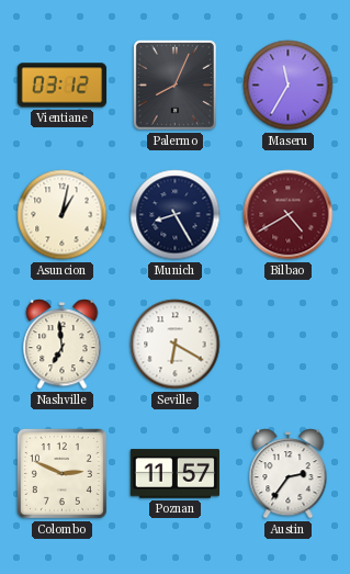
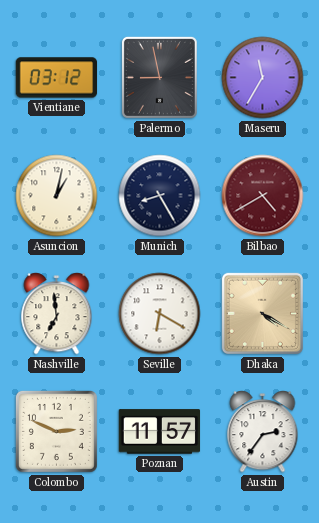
Palermo: 8:04 -> 8:58 (159, 77)
Dhaka: none -> 4:20 (262, 313)
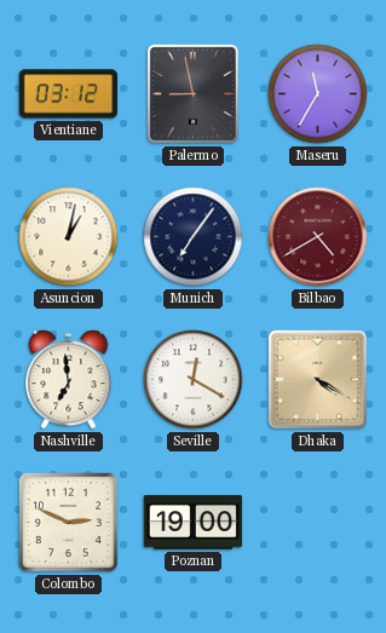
Munich: 8:25 -> 7:06 (194, 237)
Seville: 6:20 -> 12:20 (194, 380)
Poznan: 11:57 -> 19:00 (194, 523)
Austin: 2:36 -> none (263, 432)
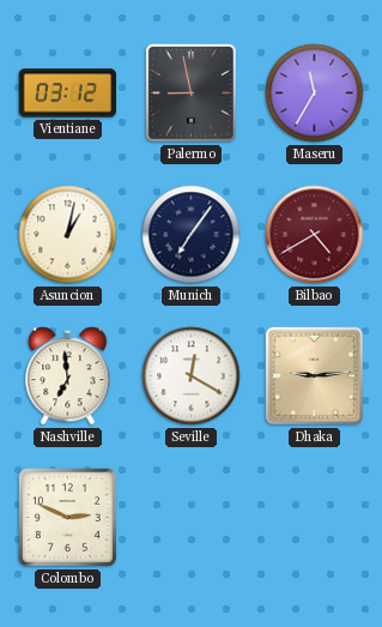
Dhaka: 4:20 -> 9:14 (314, 375)
Poznan: 19:00 -> none (194, 523)
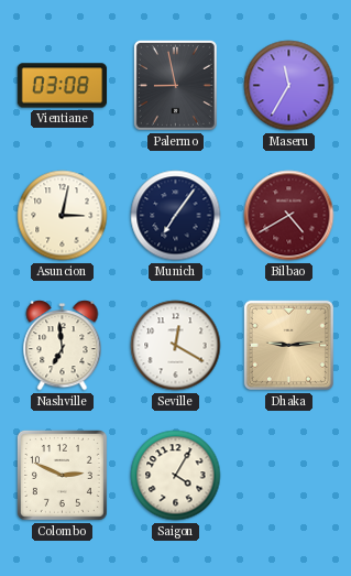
Vientiane: 03:12 -> 03:08 (63, 86)
Asuncion: 1:02 -> 3:02 (63, 216)
Saigon: none -> 4:05 (176, 476)
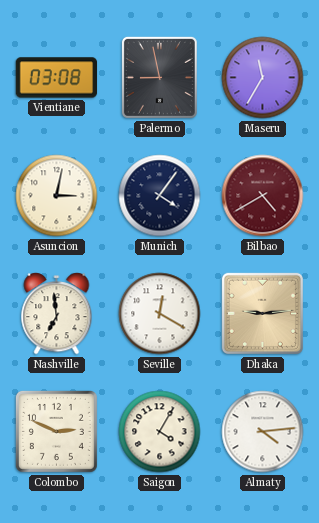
Munich: 7:06 -> 4:06 (160, 196)
Almaty: none -> 4:14 (263, 432)
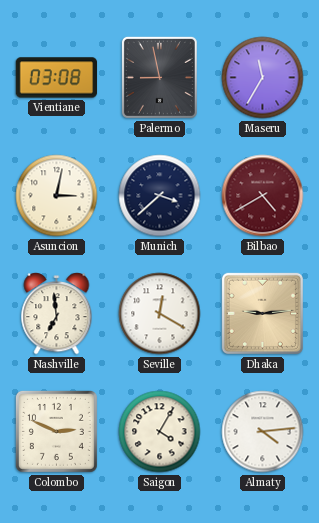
Munich: 4:06 -> 3:38 (160, 196)
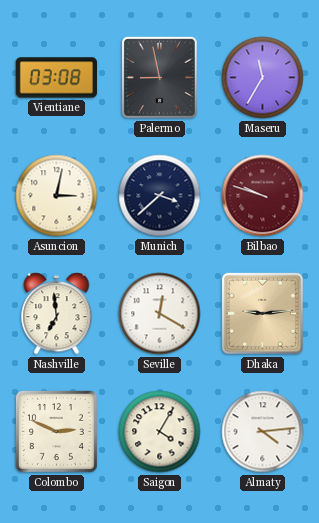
Bilbao: 4:40 -> 9:48 (263, 196)
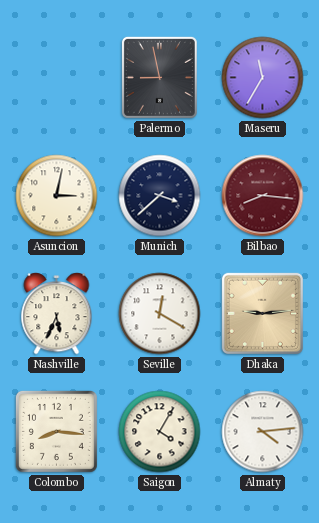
Vientiane: 03:08 -> none (57, 78)
Bilbao: 9:48 -> 8:16 (263, 196)
Nashville: 6:59 -> 5:34 (57, 314)
Colombo: 2:49 -> 8:16 (56, 431)
